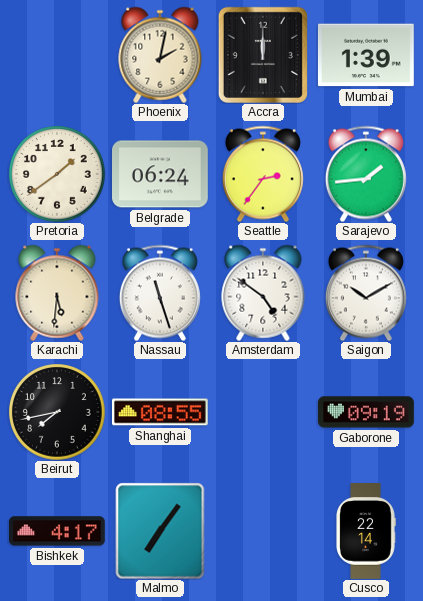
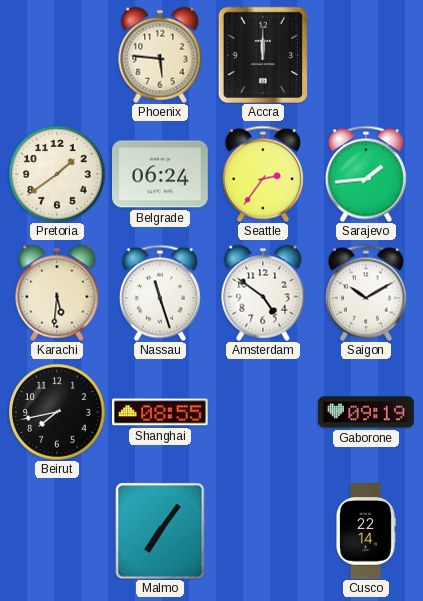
Phoenix: 2:02 -> 5:46 (160, 55)
Mumbai: 1:39 -> none (366, 55)
Bishkek: 4:17 -> none (58, 531)
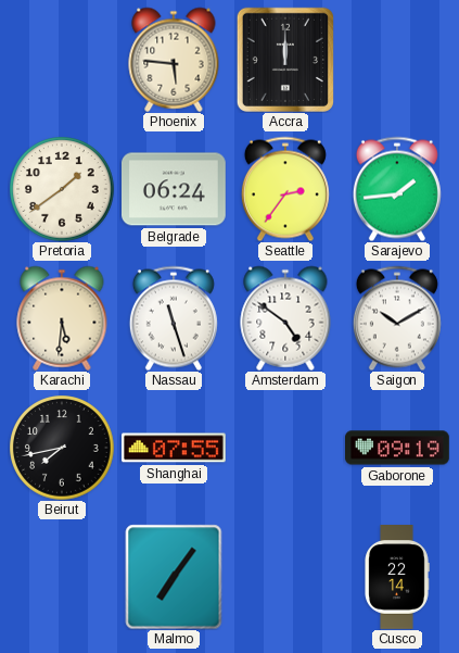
Shanghai: 08:55 -> 07:55 (175, 448)
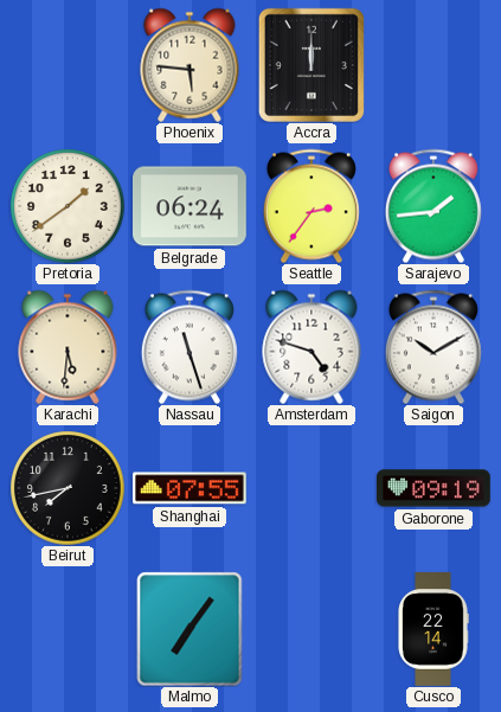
Amsterdam: 4:51 -> 4:48 (311, 347)
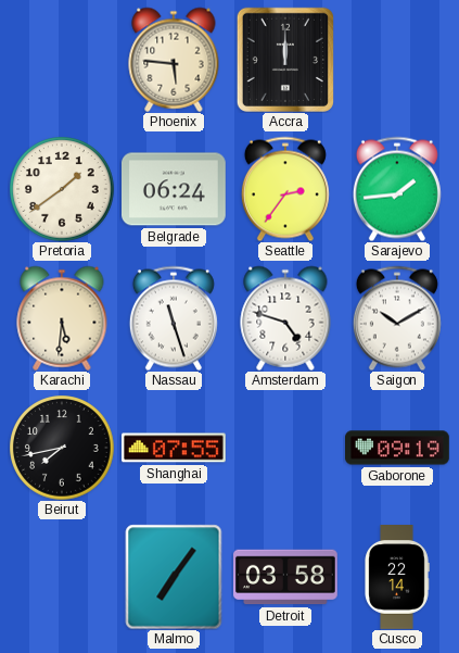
Detroit: none -> 03:58 (286, 577)
